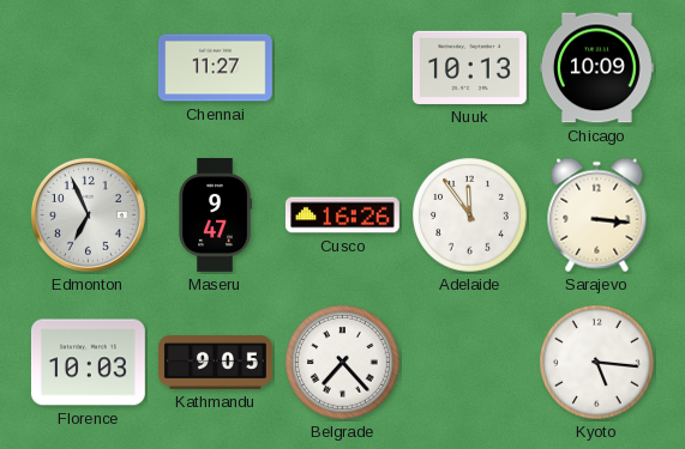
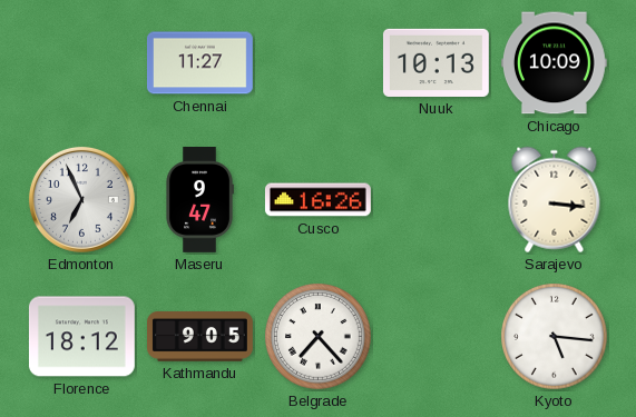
Adelaide: 11:54 -> none (470, 216)
Florence: 10:03 -> 18:12 (81, 337)
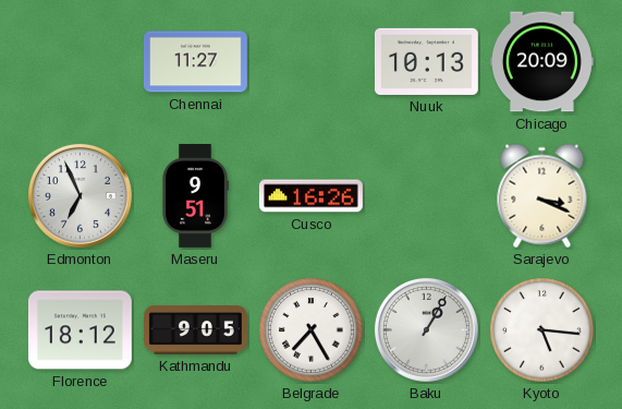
Chicago: 10:09 -> 20:09 (541, 62)
Maseru: 9:47 -> 9:51 (195, 196)
Sarajevo: 3:16 -> 3:19 (542, 196)
Belgrade: 7:23 -> 7:25 (312, 330)
Baku: none -> 1:05 (426, 329)
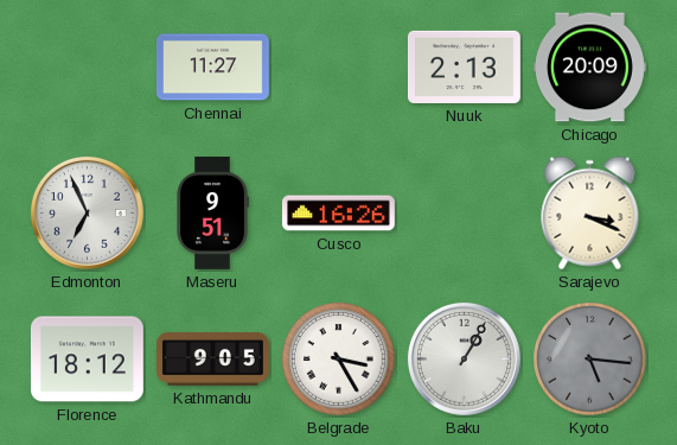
Nuuk: 10:13 -> 2:13 (464, 66)
Belgrade: 7:25 -> 3:25 (339, 360)
Kyoto dial: white -> grey (590, 360)
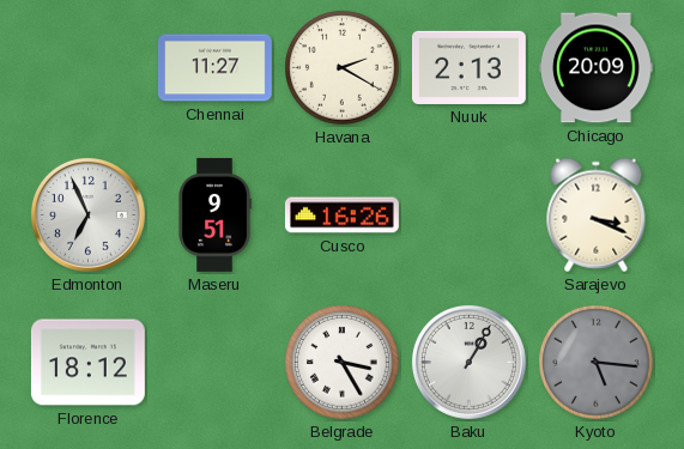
Havana: none -> 2:20 (343, 68)
Kathmandu: 9:05 -> none (213, 360)
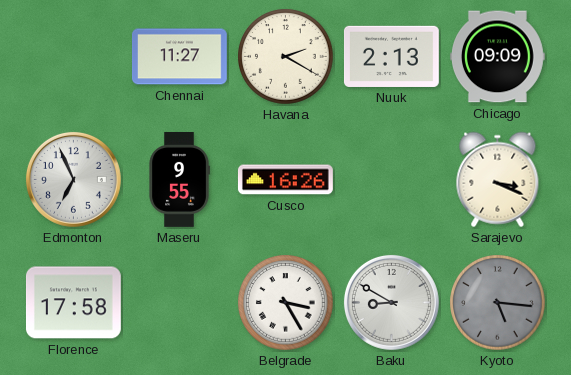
Chicago: 20:09 -> 09:09 (497, 57)
Maseru: 9:51 -> 9:55 (179, 180)
Florence: 18:12 -> 17:58 (73, 303)
Baku: 1:05 -> 8:50 (391, 302)
